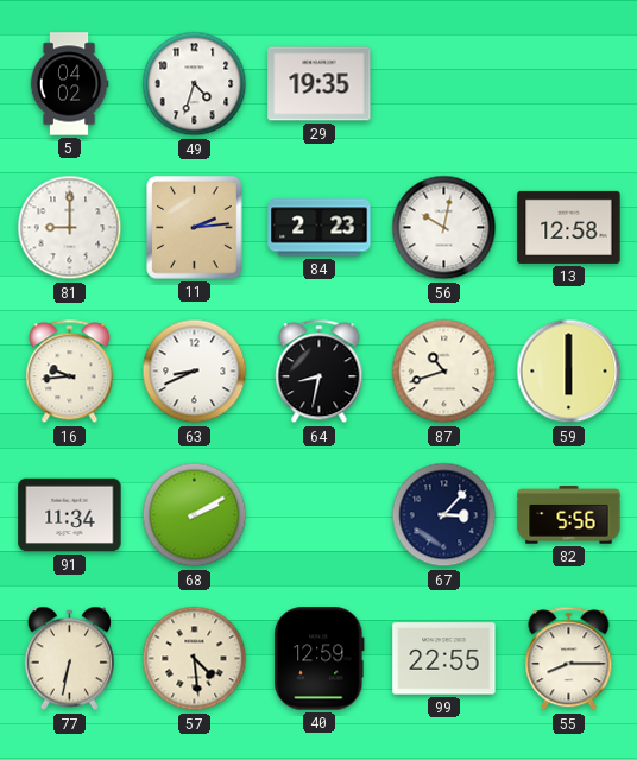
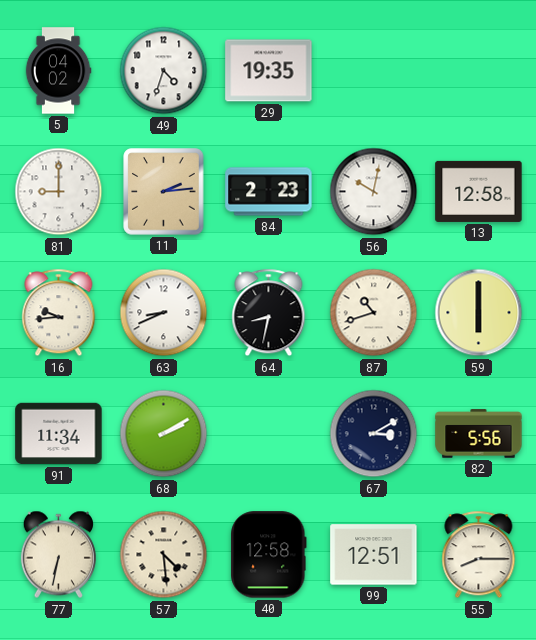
67: 3:07 -> 3:10 (374, 434)
40: 12:59 -> 12:58 (269, 555)
99: 22:55 -> 12:51 (374, 555)
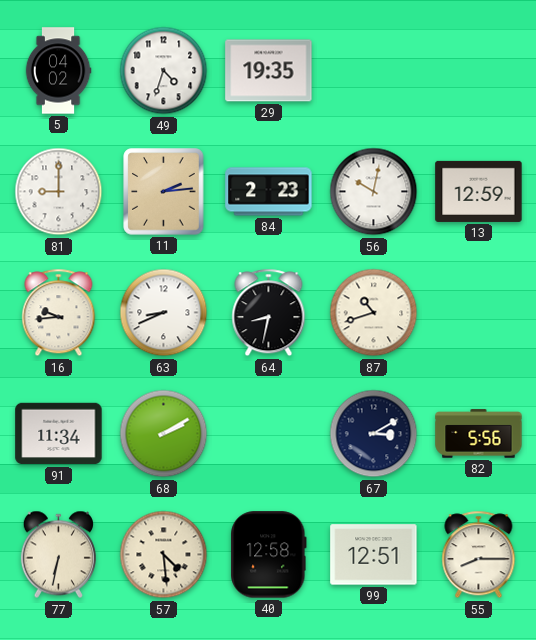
13: 12:58 -> 12:59 (479, 191)
59: 6:00 -> none (479, 313)
